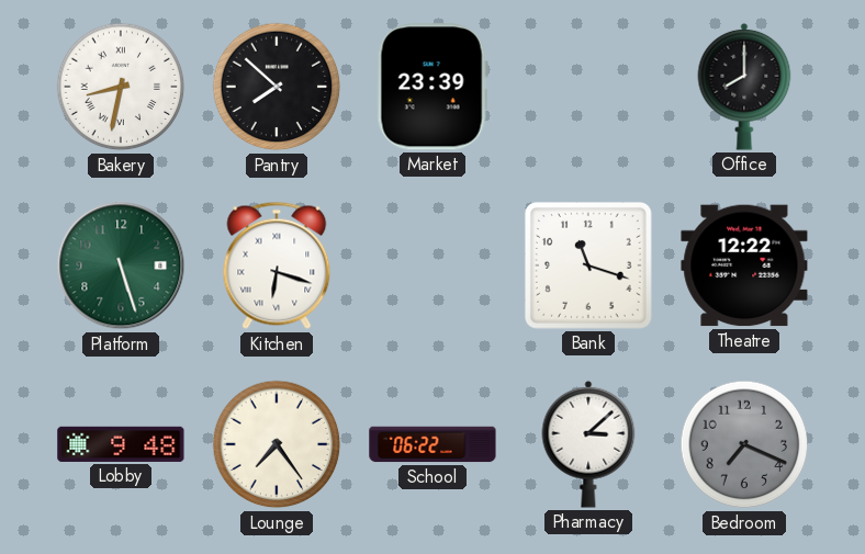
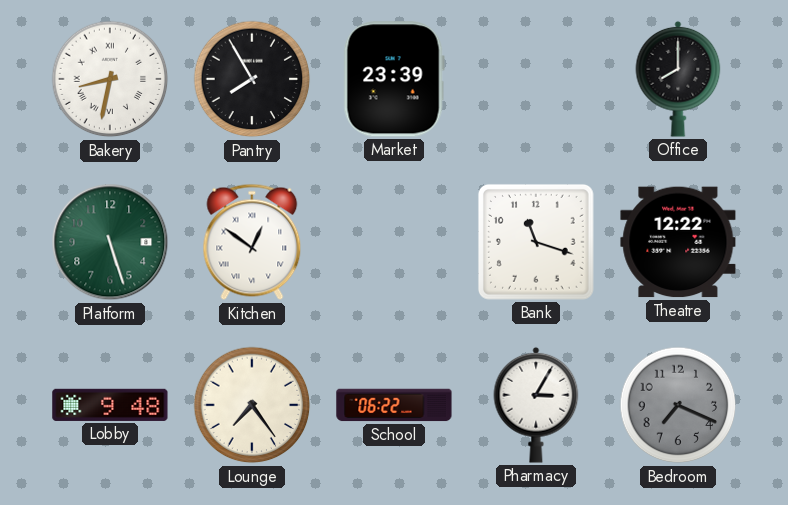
Pantry: 7:52 -> 7:55 (252, 79)
Kitchen: 6:18 -> 12:51 (252, 242)
Pharmacy: 3:08 -> 3:05 (536, 405)
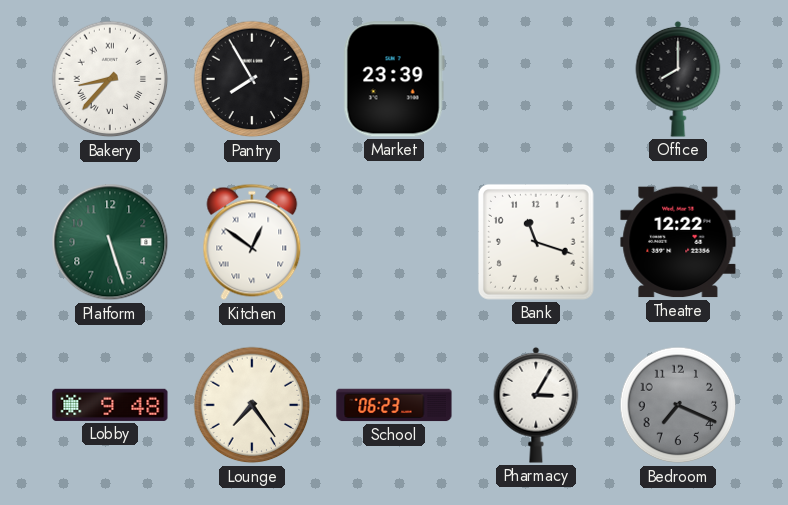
Bakery: 8:32 -> 8:37 (110, 79)
School: 06:22 -> 06:23 (394, 405)
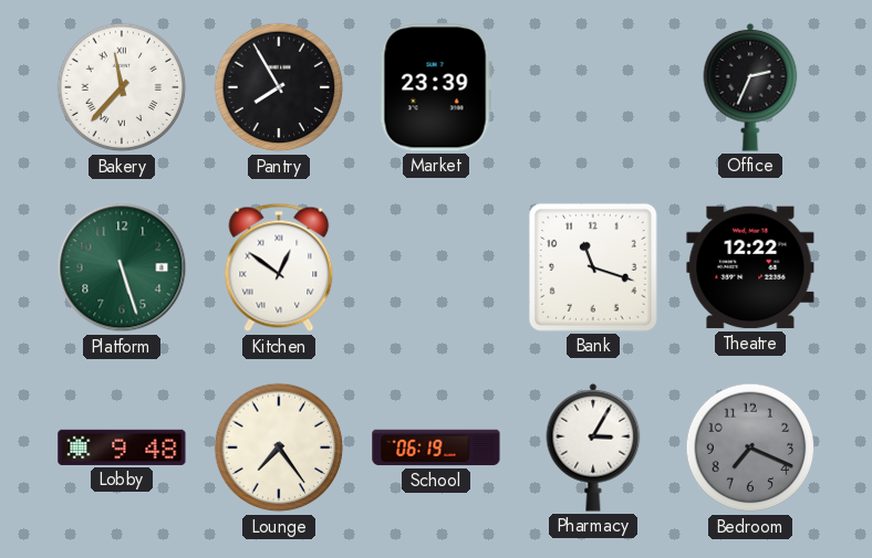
Bakery: 8:37 -> 11:37 (122, 87)
Office: 8:00 -> 2:34 (750, 87)
School: 06:23 -> 06:19 (436, 448)
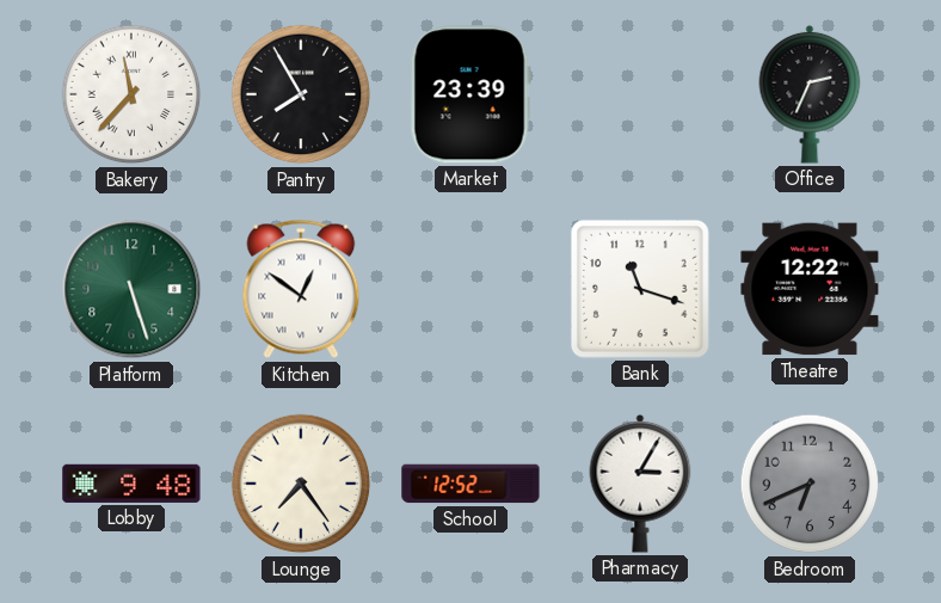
School: 06:19 -> 12:52 (470, 484)
Bedroom: 7:19 -> 6:41 (810, 484)
